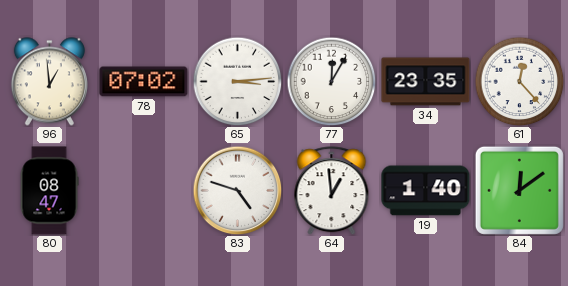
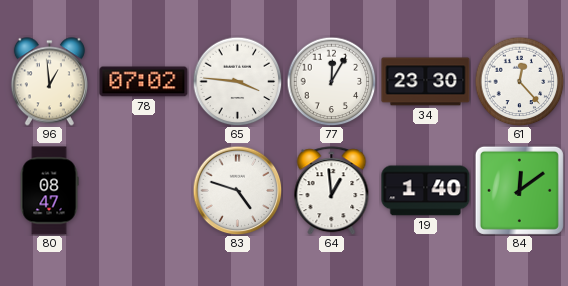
65: 3:14 -> 3:46 (237, 81)
34: 23:35 -> 23:30 (426, 82)
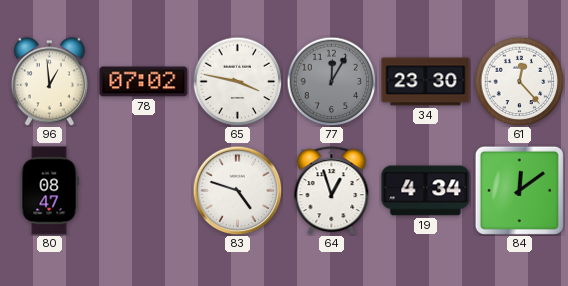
65: 3:46 -> 3:47 (237, 81)
77 dial: white -> grey (331, 81)
64: 12:59 -> 12:57 (332, 191)
19: 1:40 -> 4:34 (426, 191)
